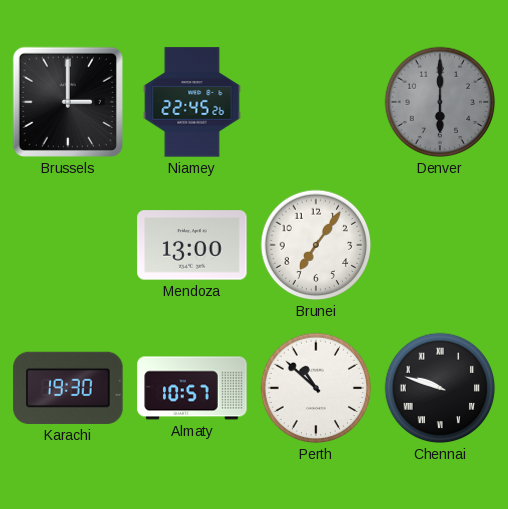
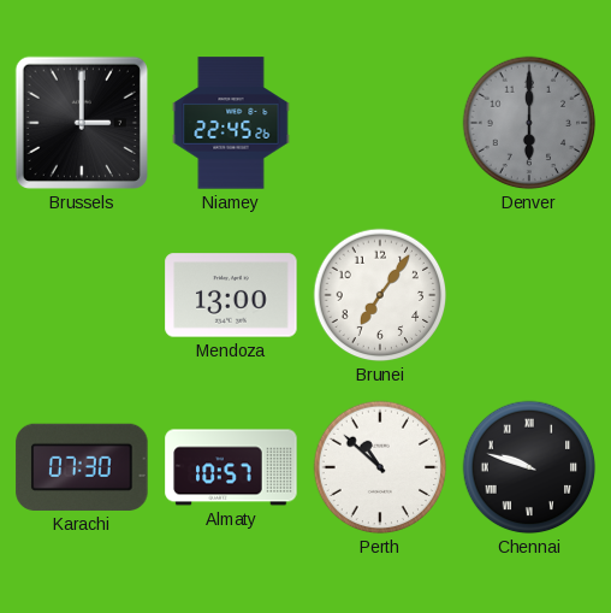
Karachi: 19:30 -> 07:30 (82, 467)
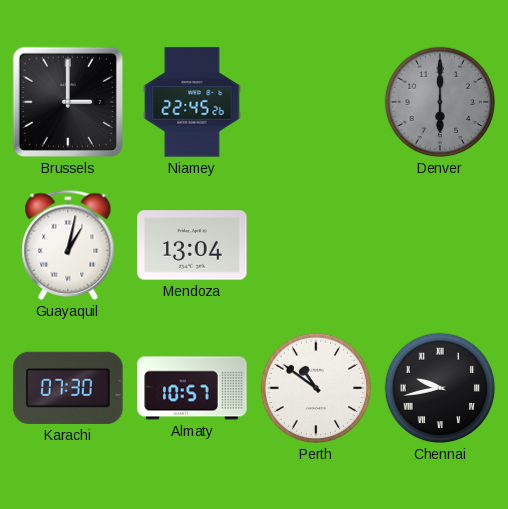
Guayaquil: none -> 1:02 (68, 245)
Mendoza: 13:00 -> 13:04 (192, 245)
Brunei: 7:06 -> none (380, 295)
Perth: 10:52 -> 10:51 (316, 388)
Chennai: 9:48 -> 9:43 (440, 388)
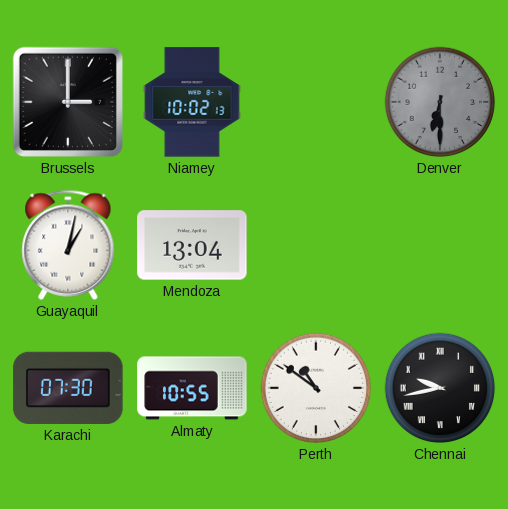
Niamey: 22:45 -> 10:02 (192, 102)
Denver: 6:00 -> 6:30 (440, 102)
Almaty: 10:57 -> 10:55 (192, 388)
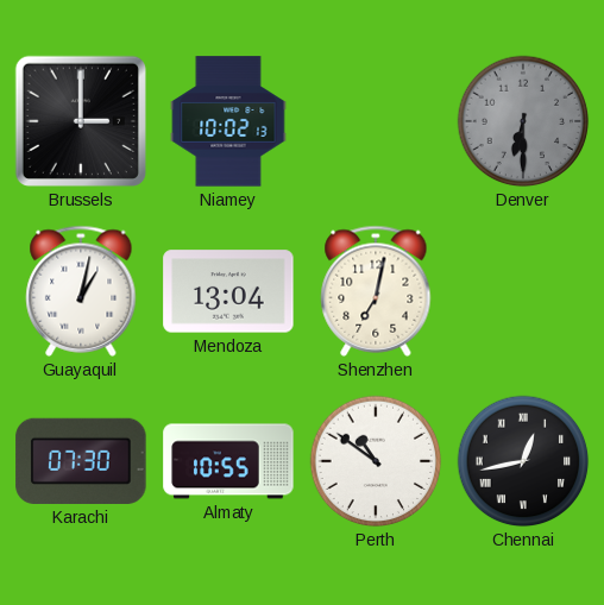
Shenzhen: none -> 7:02 (376, 291)
Chennai: 9:43 -> 12:43 (523, 461)
